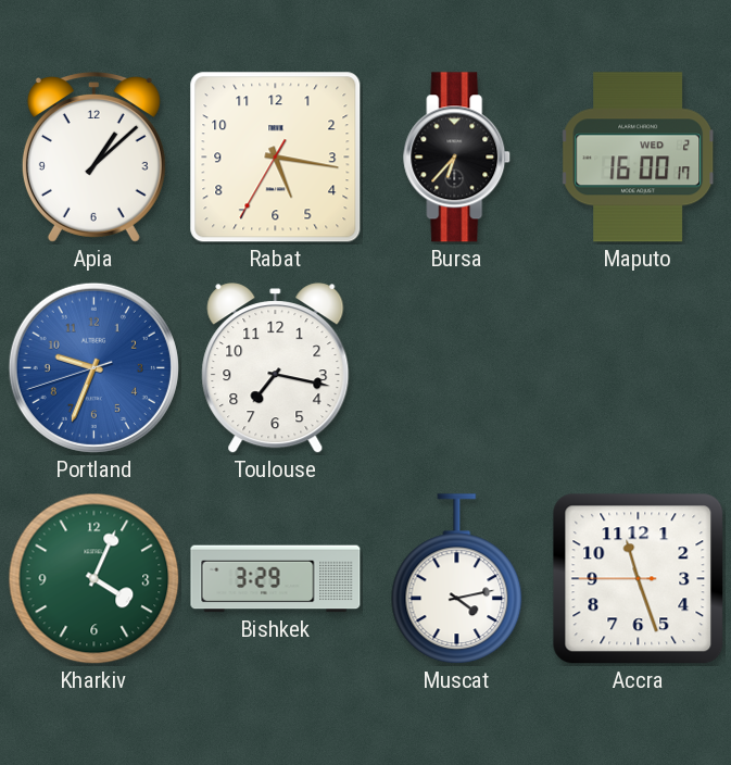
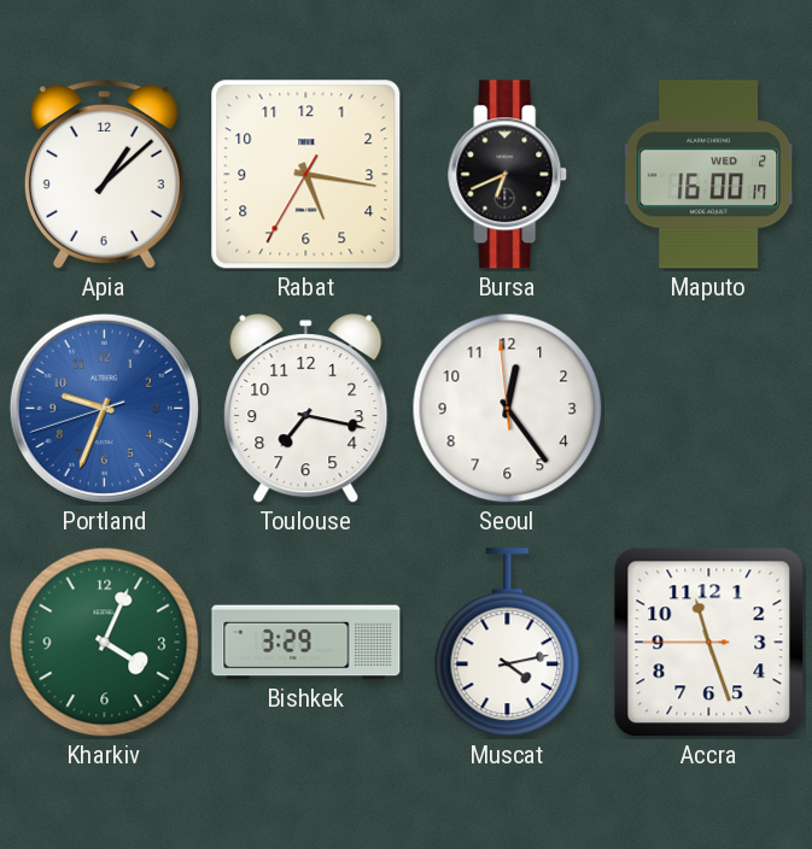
Bursa: 6:37 -> 6:41 (508, 175)
Seoul: none -> 12:23 (508, 409)
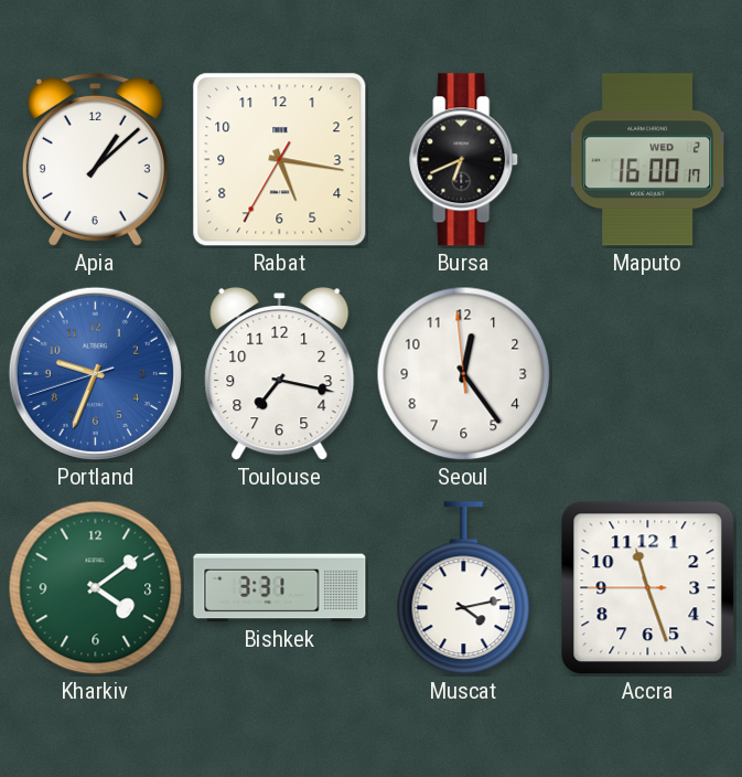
Kharkiv: 4:04 -> 4:09 (96, 588)
Bishkek: 3:29 -> 3:31 (280, 588)
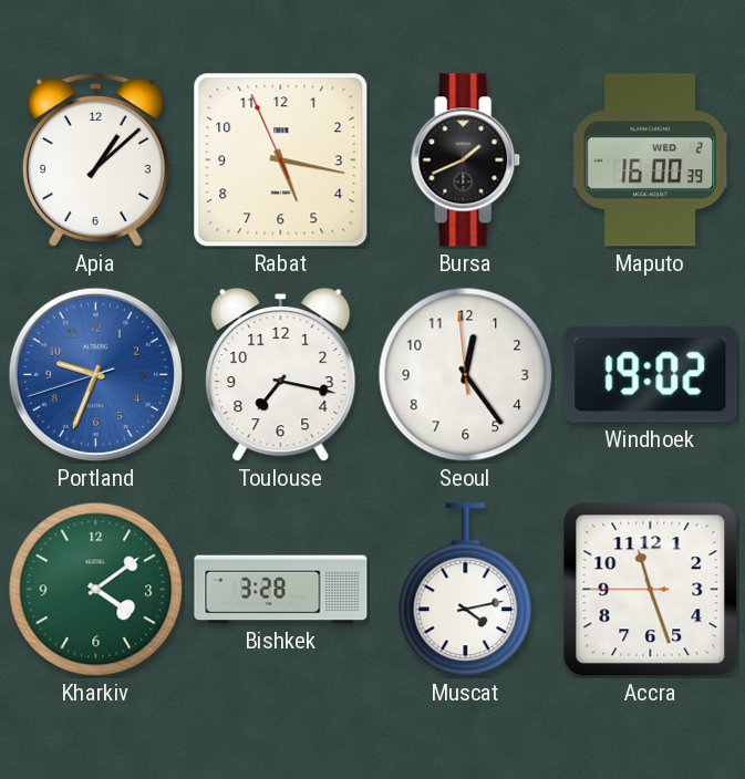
Rabat: 5:16:35 -> 5:16:56 (281, 160)
Bursa: 6:41 -> 1:41 (466, 160)
Maputo: 16:00:17 -> 16:00:39 (651, 160)
Windhoek: none -> 19:02 (651, 375)
Bishkek: 3:31 -> 3:28 (281, 590)
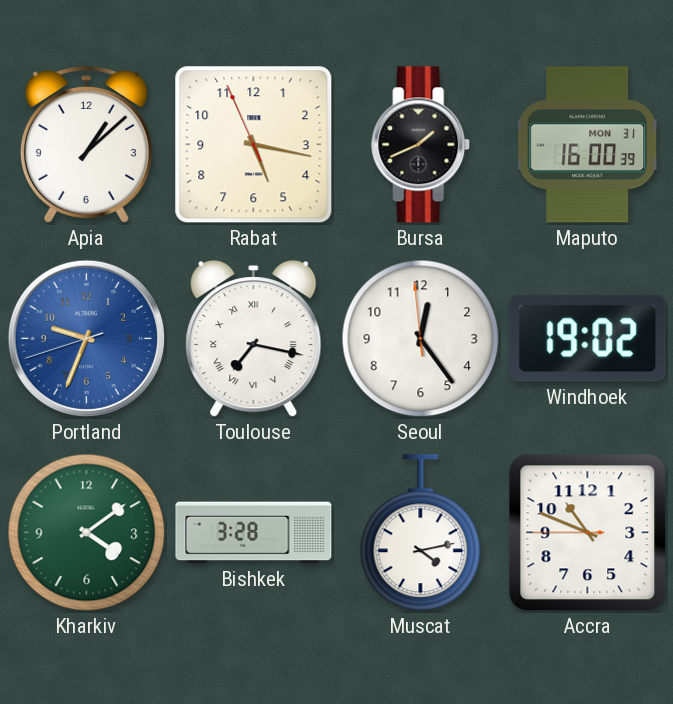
Maputo date: WED 2 -> MON 31 (588, 145)
Toulouse numerals: Arabic -> Roman (254, 339)
Accra: 11:26 -> 10:48 (588, 533)
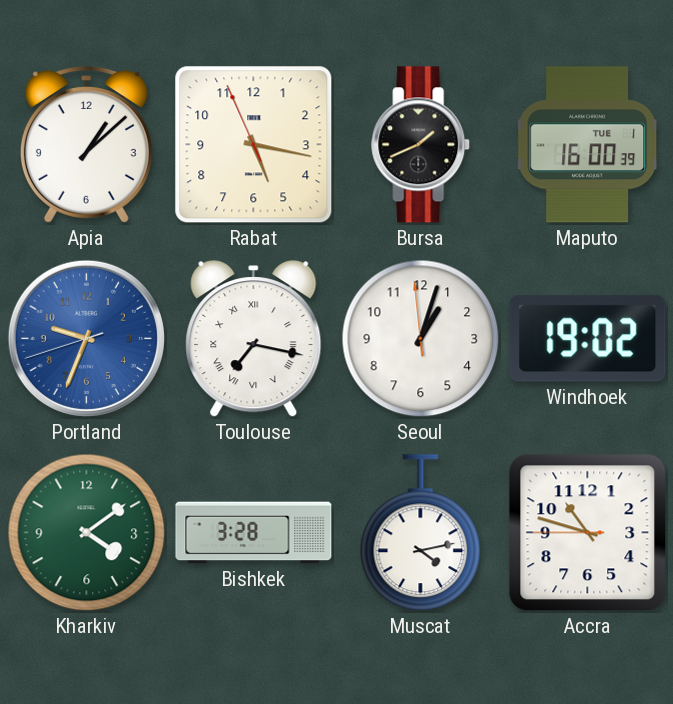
Maputo date: MON 31 -> TUE 1 (588, 145)
Seoul: 12:23 -> 1:02 (421, 339)
Accra: 10:48 -> 10:47 (588, 533)
